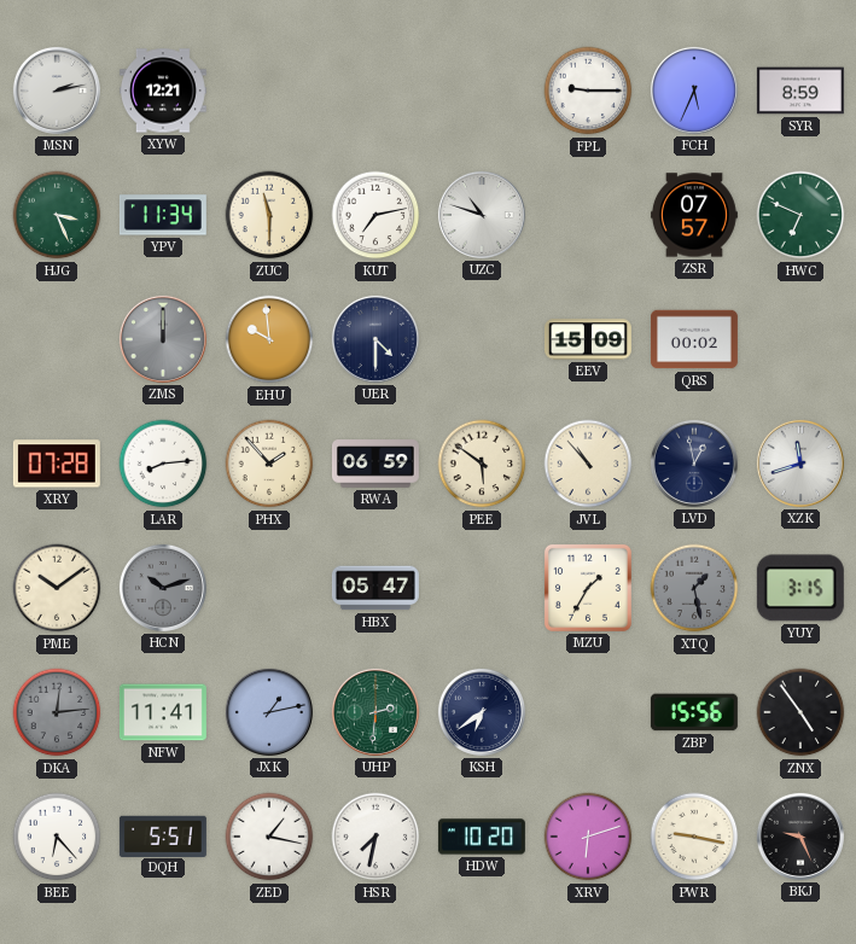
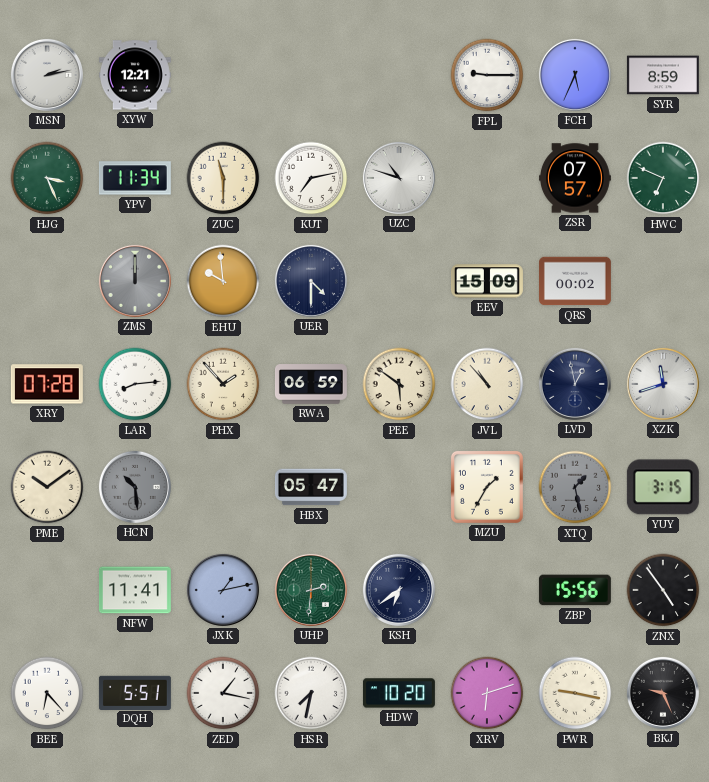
HCN: 10:12 -> 10:29 (135, 487)
DKA: 12:14 -> none (57, 712)
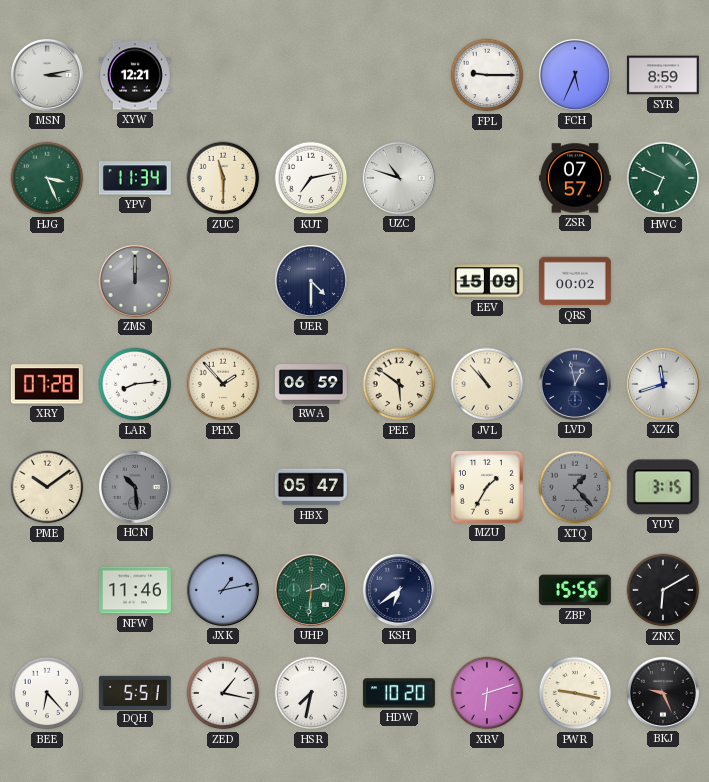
MSN: 2:13 -> 3:13 (47, 75)
EHU: 9:59 -> none (223, 281)
XTQ: 1:28 -> 1:23 (575, 487)
NFW: 11:41 -> 11:46 (135, 590)
ZNX: 4:54 -> 6:10 (663, 590)
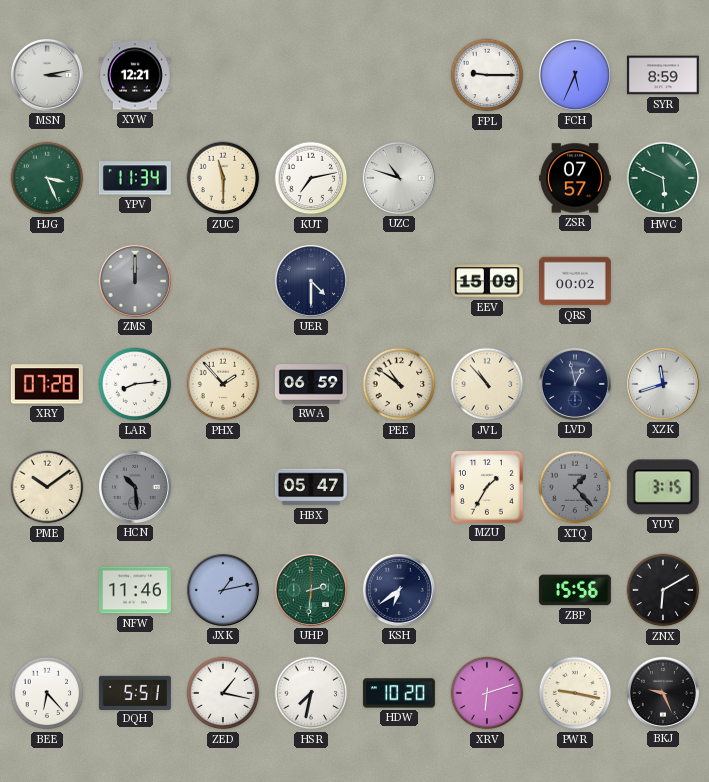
HWC: 6:49 -> 5:49 (663, 178)
PEE: 5:51 -> 10:51 (399, 384)
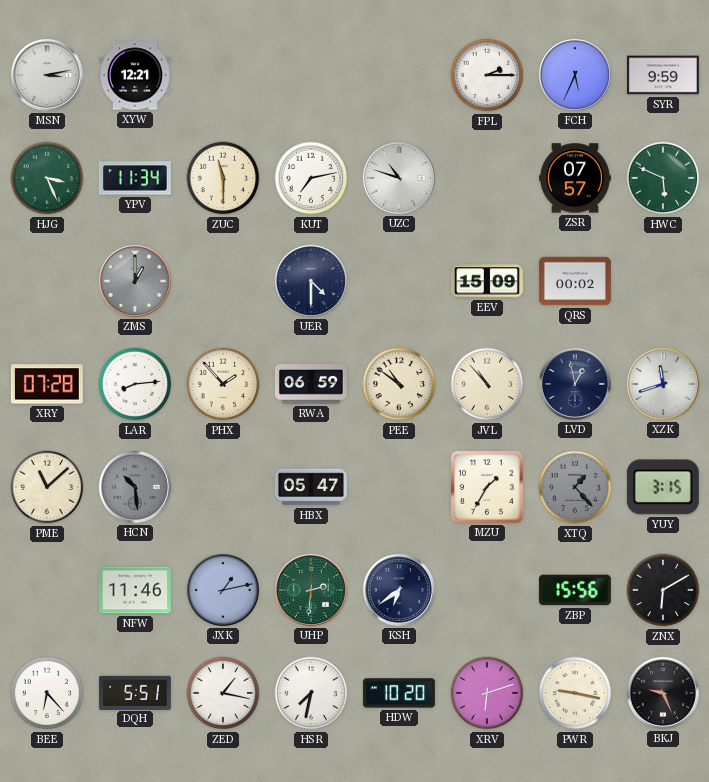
FPL: 9:15 -> 2:15 (487, 75)
SYR: 8:59 -> 9:59 (663, 75)
ZMS: 12:00 -> 1:00 (135, 281)
PME: 10:09 -> 11:08 (47, 487)
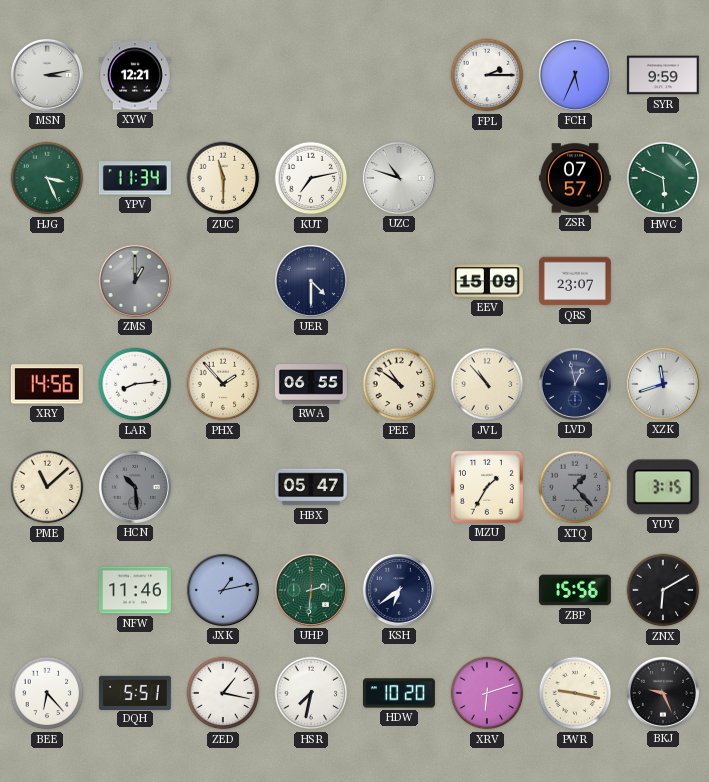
QRS: 00:02 -> 23:07 (575, 281)
XRY: 07:28 -> 14:56 (47, 384)
RWA: 06:59 -> 06:55 (311, 384)
